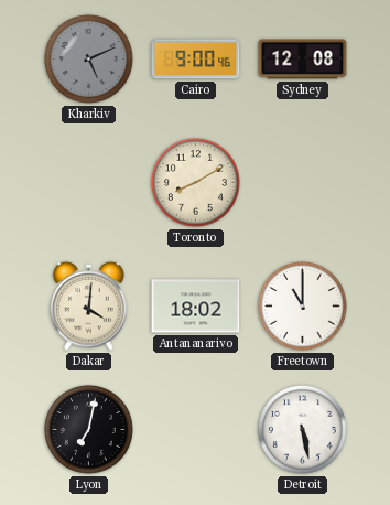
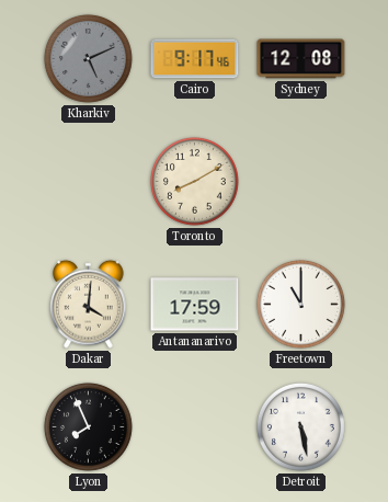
Cairo: 9:00 -> 9:17 (195, 59)
Antananarivo: 18:02 -> 17:59 (195, 305)
Lyon: 7:02 -> 7:56 (88, 426)
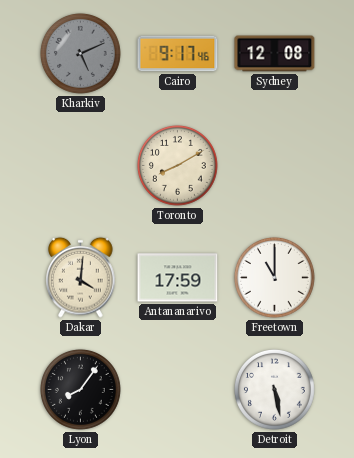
Lyon: 7:56 -> 8:06 (80, 389)
